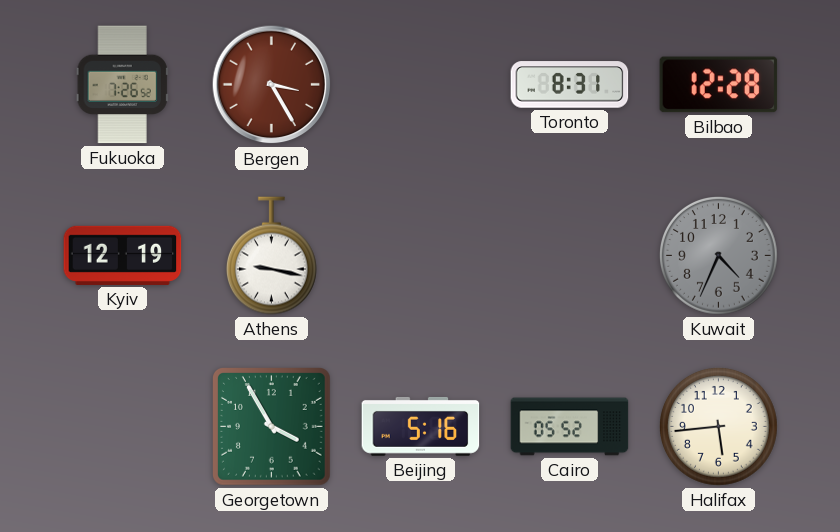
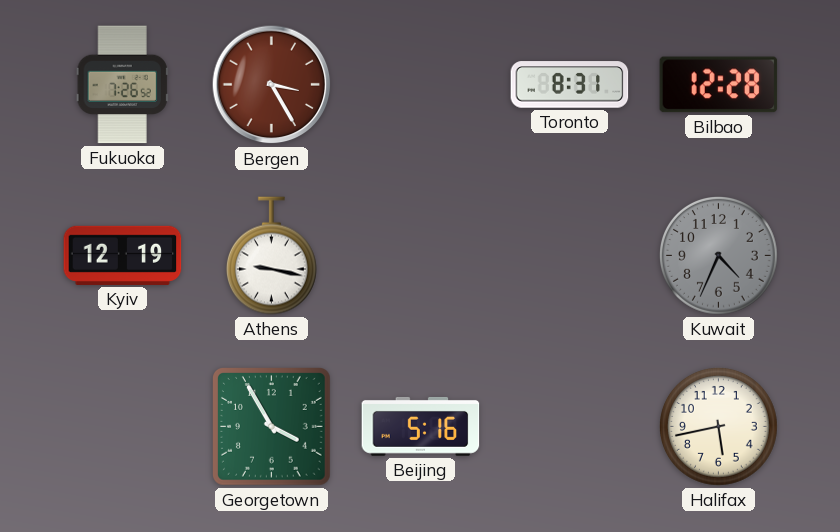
Cairo: 05:52 -> none (570, 427)
Halifax: 5:44 -> 5:43 (719, 427)
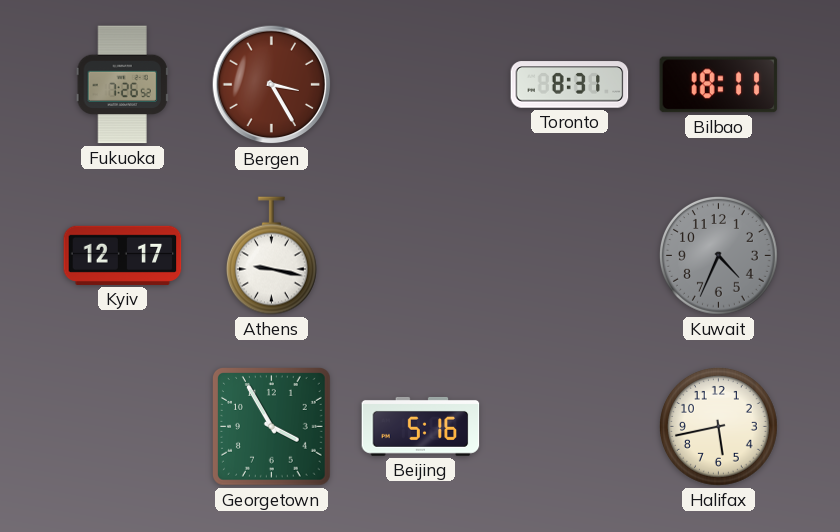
Bilbao: 12:28 -> 18:11 (719, 85)
Kyiv: 12:19 -> 12:17 (123, 255)
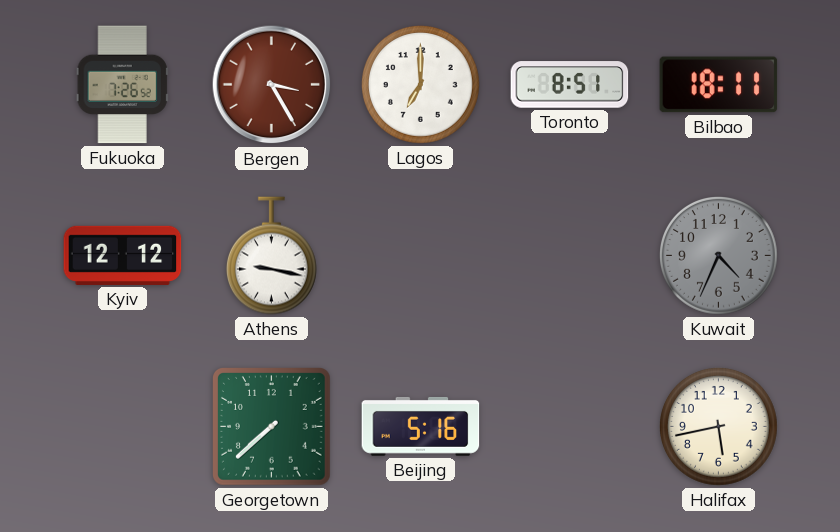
Lagos: none -> 7:00 (421, 85)
Toronto: 8:31 -> 8:51 (570, 85)
Kyiv: 12:17 -> 12:12 (123, 255)
Georgetown: 3:55 -> 7:38 (272, 427)
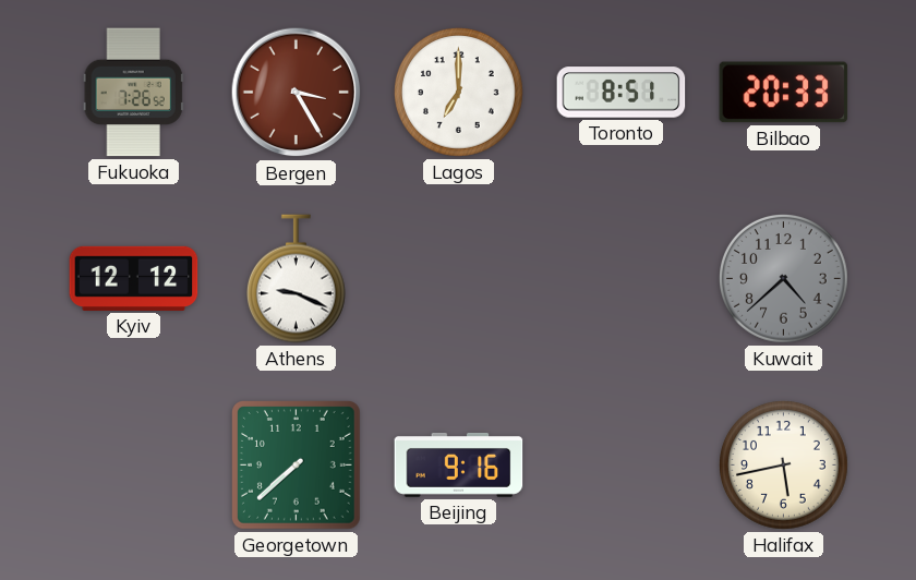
Bilbao: 18:11 -> 20:33 (784, 93)
Athens: 9:17 -> 9:19 (296, 279)
Kuwait: 4:34 -> 4:38 (784, 279)
Beijing: 5:16 -> 9:16 (459, 464)
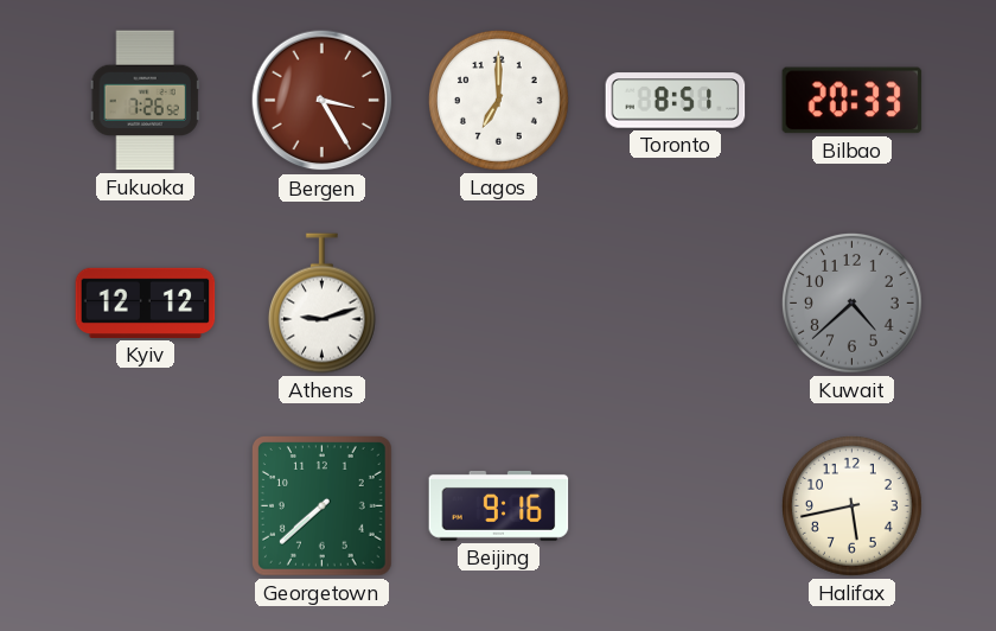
Athens: 9:19 -> 9:12 (321, 304)
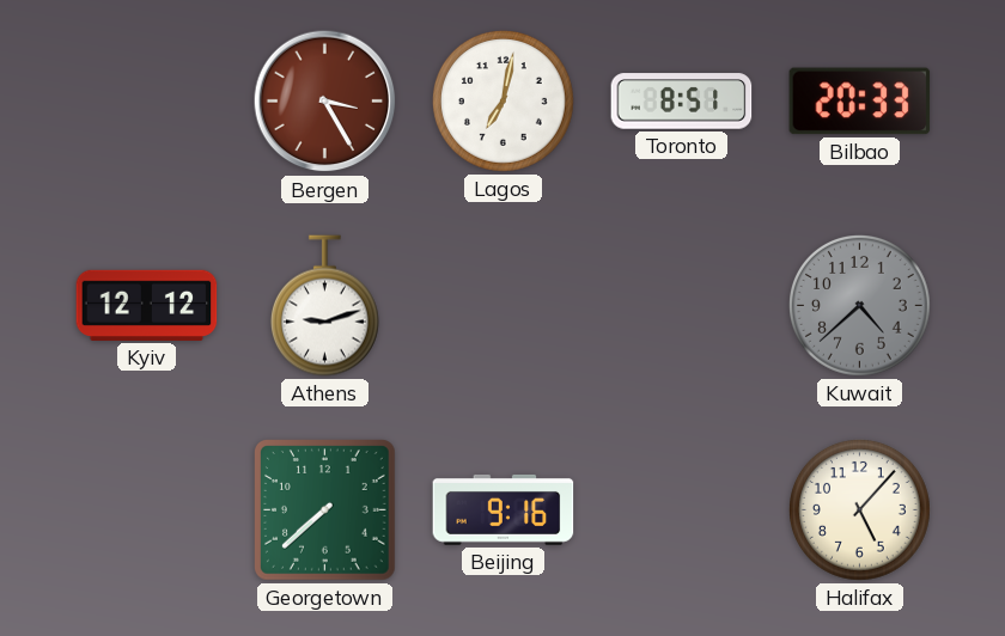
Fukuoka: 7:26 -> none (145, 101)
Lagos: 7:00 -> 7:02 (504, 102)
Halifax: 5:43 -> 5:07 (860, 510)
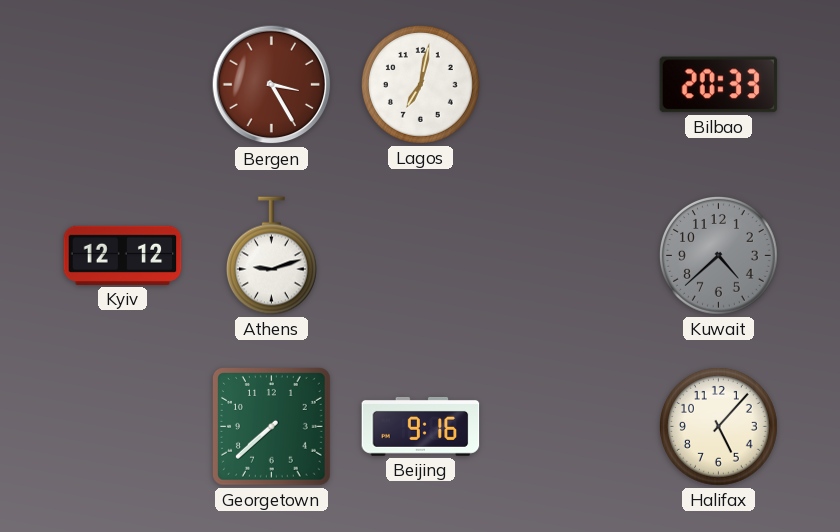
Toronto: 8:51 -> none (682, 102)
